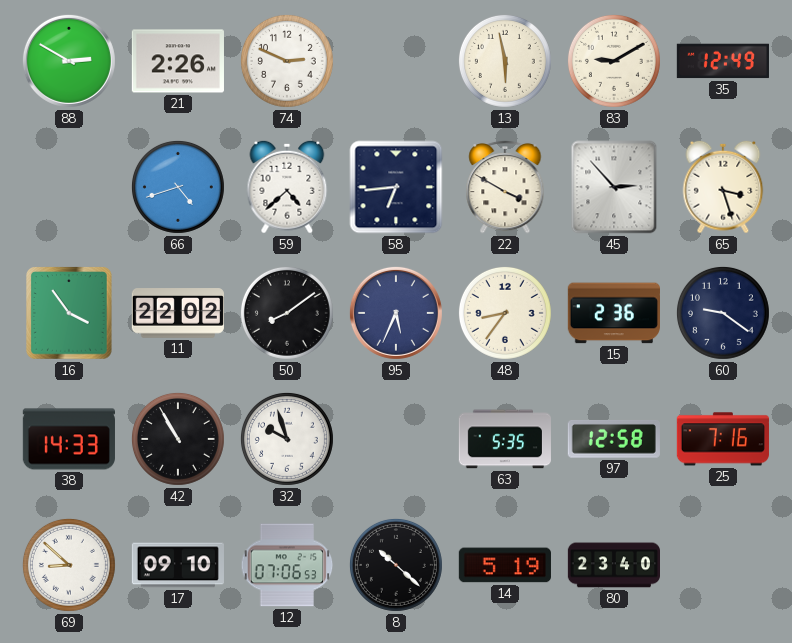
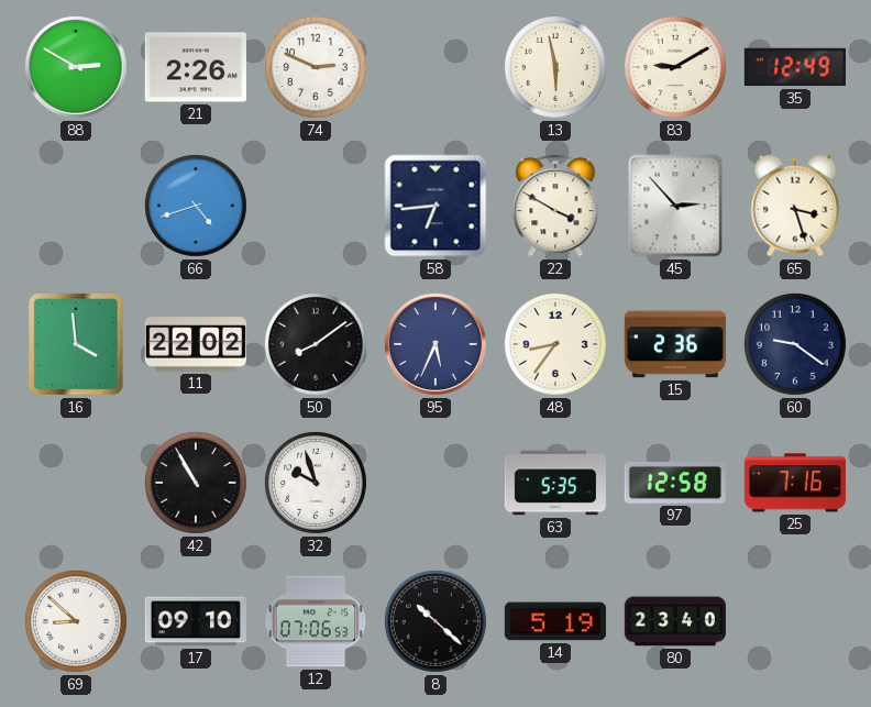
59: 4:38 -> none (287, 187)
16: 3:54 -> 3:59 (76, 344)
38: 14:33 -> none (68, 439)
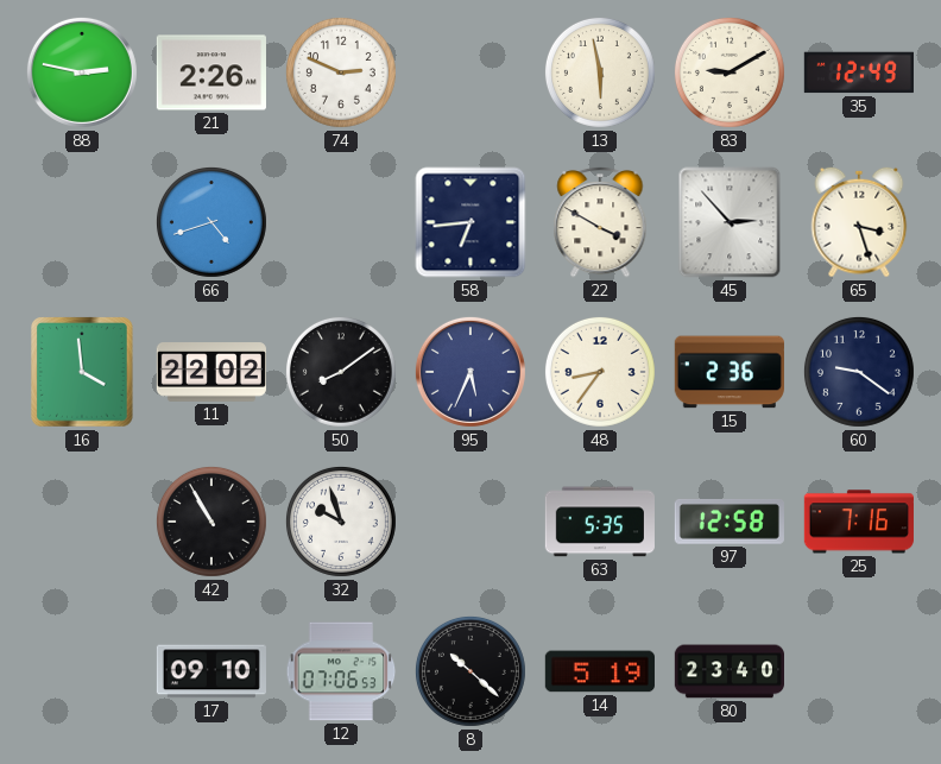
88: 2:50 -> 2:47 (82, 72)
69: 8:52 -> none (76, 621)
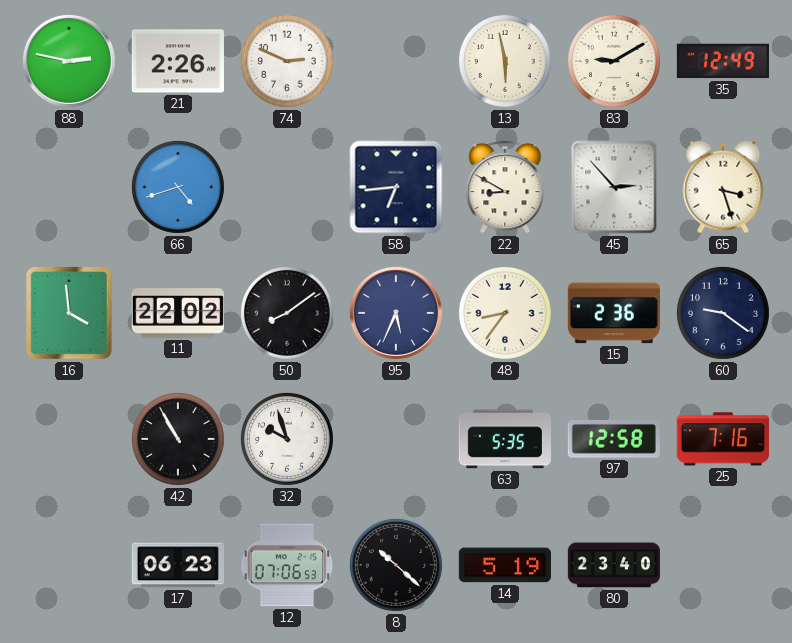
22: 3:50 -> 8:50 (505, 187)
17: 09:10 -> 06:23 (178, 565)
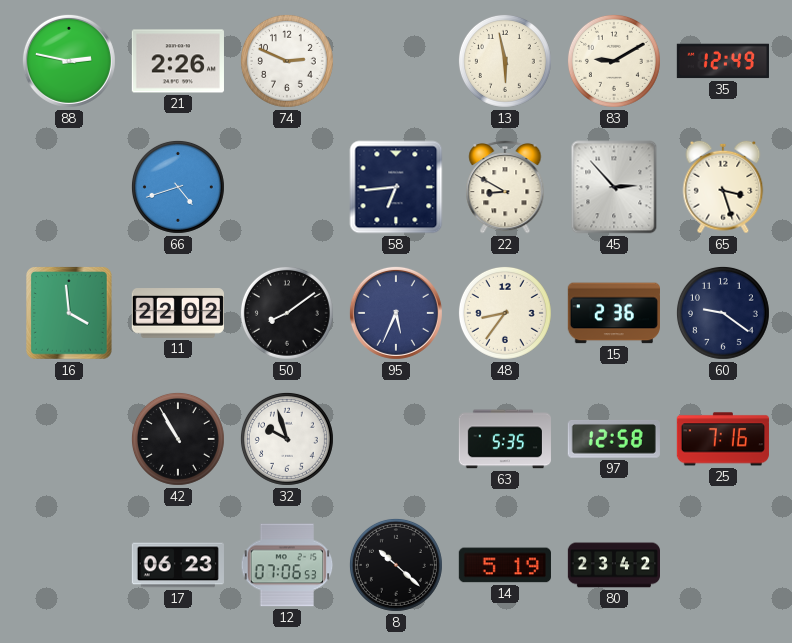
80: 23:40 -> 23:42 (613, 565)
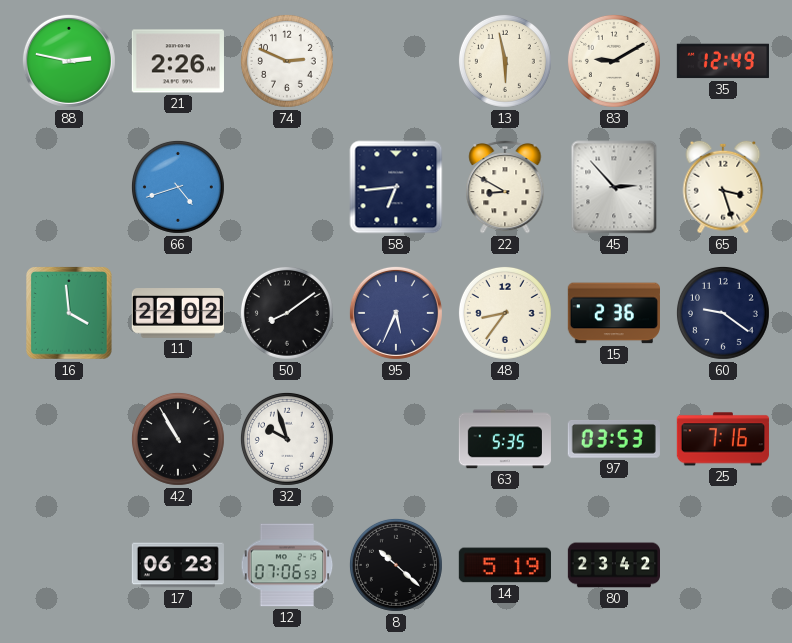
97: 12:58 -> 03:53 (614, 439)
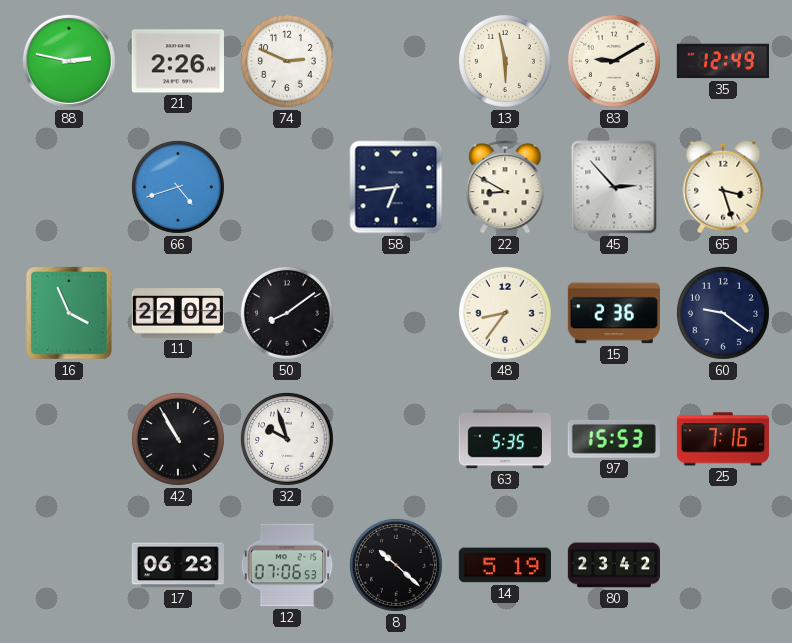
16: 3:59 -> 3:56 (69, 313)
95: 5:34 -> none (396, 313)
97: 03:53 -> 15:53 (614, 439)
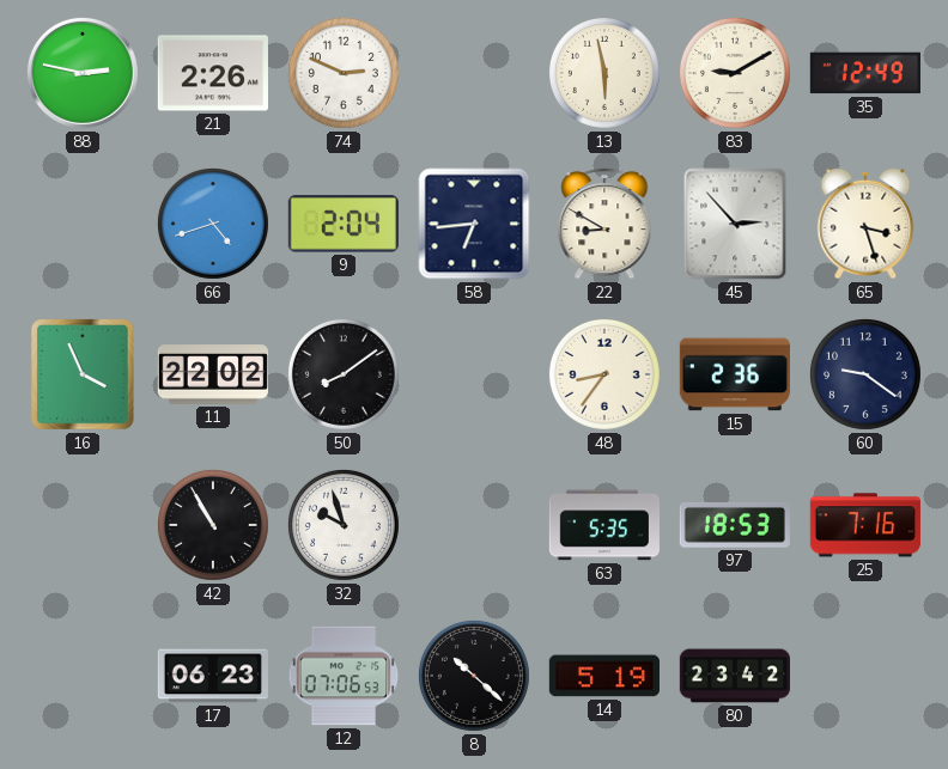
9: none -> 2:04 (344, 224)
97: 15:53 -> 18:53 (735, 525)
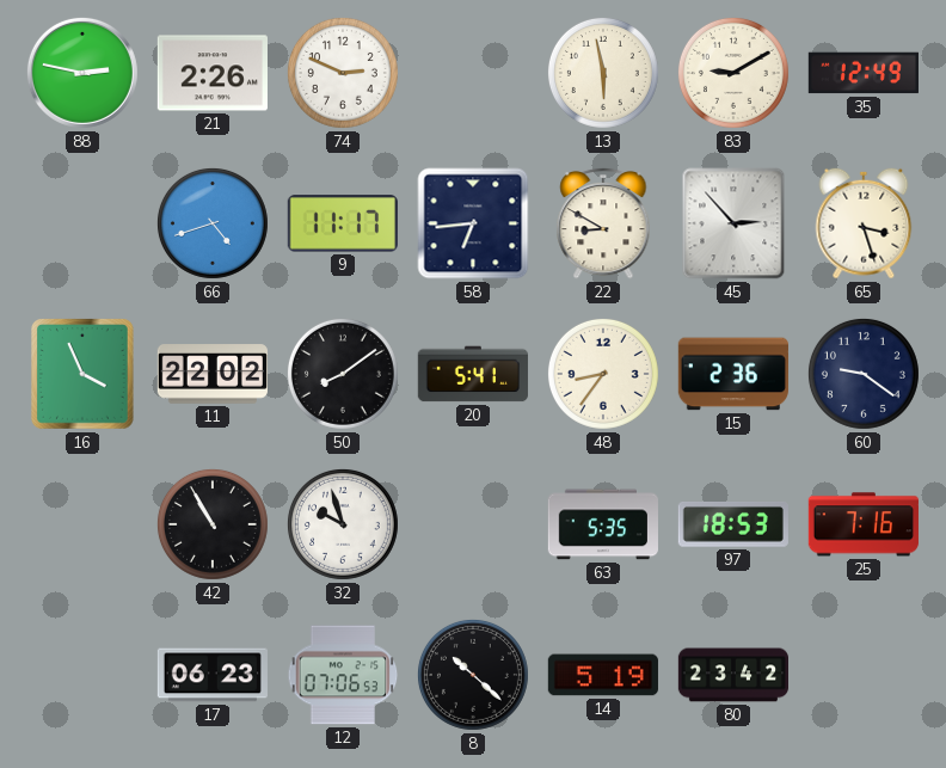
9: 2:04 -> 11:17 (343, 223)
20: none -> 5:41 (473, 374)
